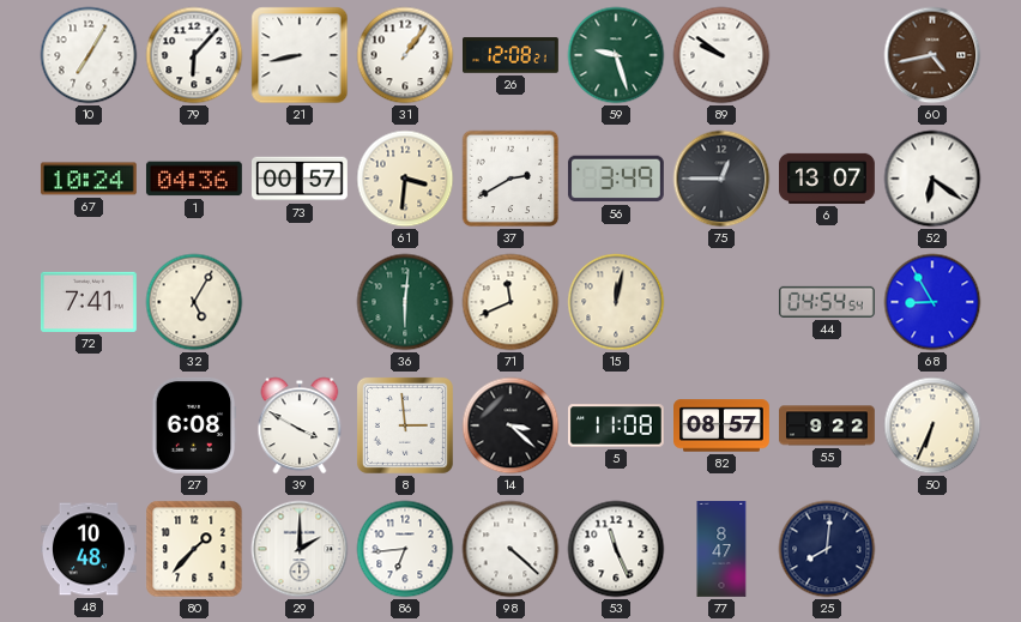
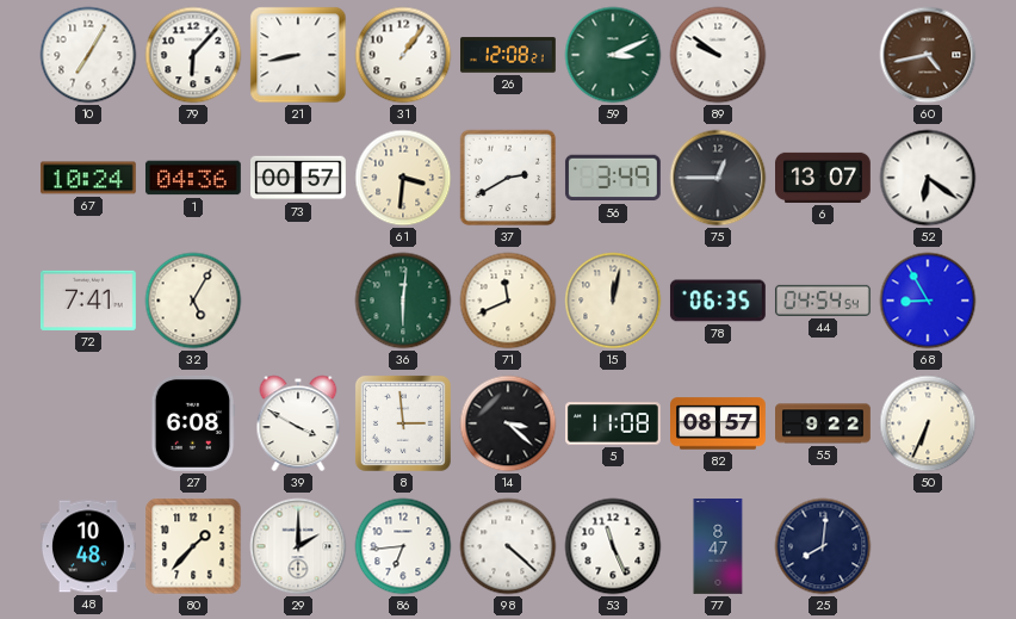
59: 9:27 -> 3:11 (613, 55)
78: none -> 06:35 (718, 301)
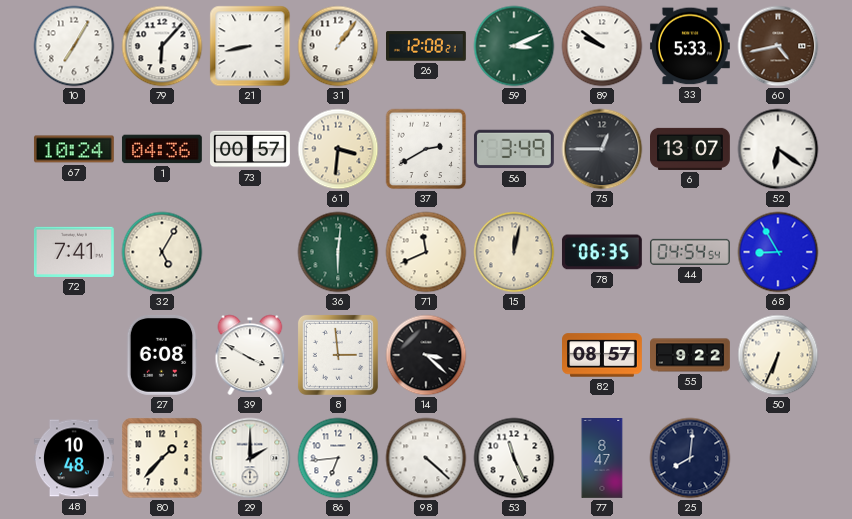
33: none -> 5:33 (690, 46)
5: 11:08 -> none (614, 423)
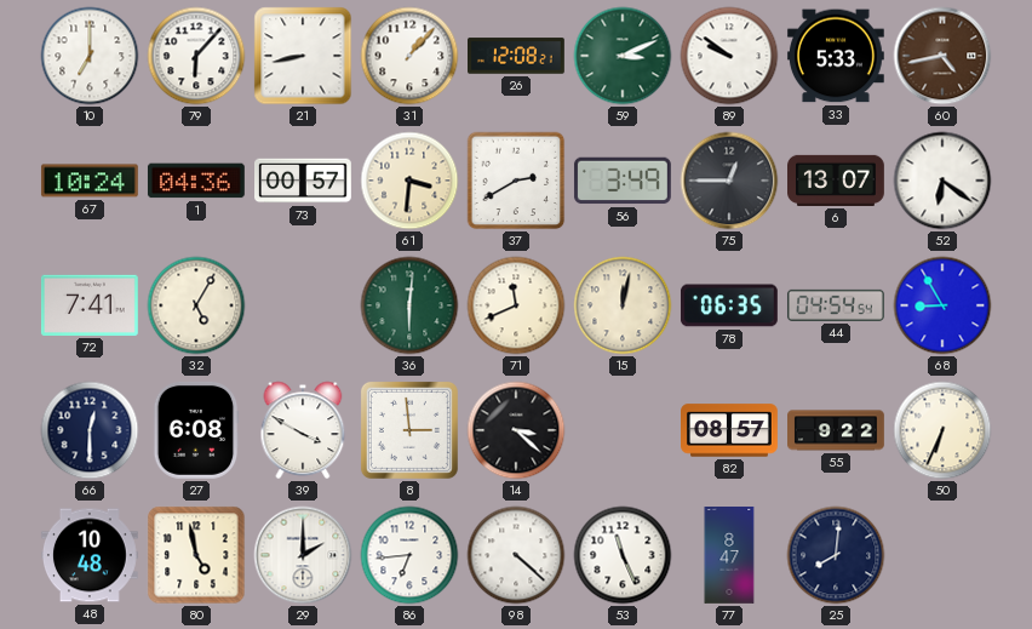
10: 7:05 -> 7:00 (90, 56)
31: 1:06 -> 1:07 (409, 56)
66: none -> 12:30 (90, 430)
80: 1:37 -> 4:58 (196, 555)
